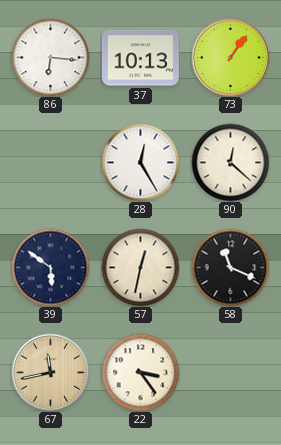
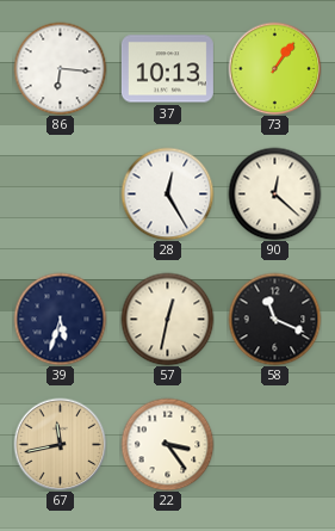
39: 5:51 -> 5:33 (60, 319)
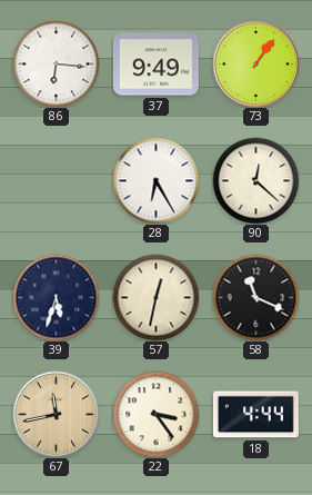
37: 10:13 -> 9:49 (155, 65)
28: 12:25 -> 6:25 (155, 180)
18: none -> 4:44 (255, 415)
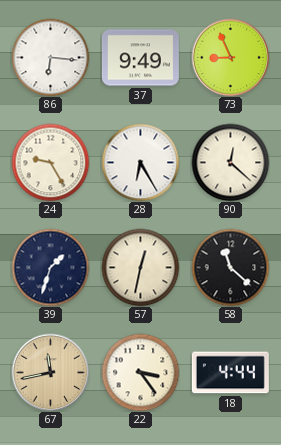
73: 1:06 -> 8:56 (230, 57)
24: none -> 9:25 (50, 162)
39: 5:33 -> 1:33 (50, 267)
58: 11:19 -> 11:22 (230, 267)
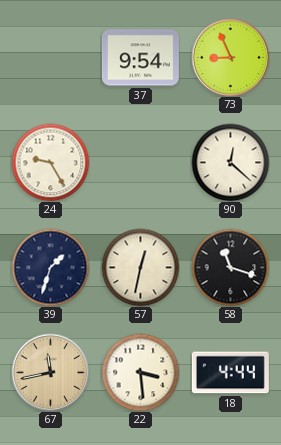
86: 6:16 -> none (50, 57)
37: 9:49 -> 9:54 (140, 58)
28: 6:25 -> none (140, 162)
58: 11:22 -> 11:18 (230, 267)
22: 3:24 -> 3:29 (140, 372)
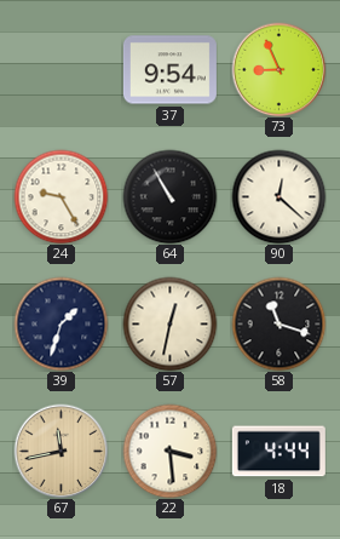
64: none -> 10:55 (169, 196)
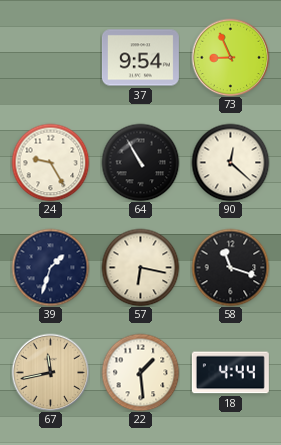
57: 12:32 -> 6:17 (140, 267)
22: 3:29 -> 1:29 (140, 372)
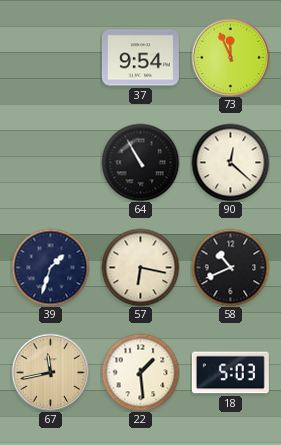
73: 8:56 -> 11:56 (230, 57)
24: 9:25 -> none (50, 162)
58: 11:18 -> 10:41 (230, 267)
18: 4:44 -> 5:03 (230, 373)
